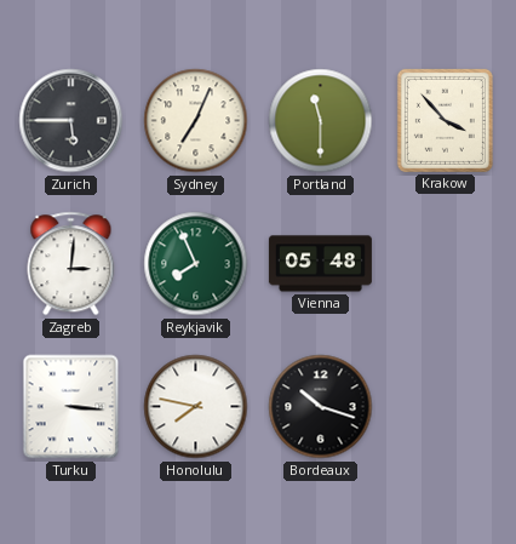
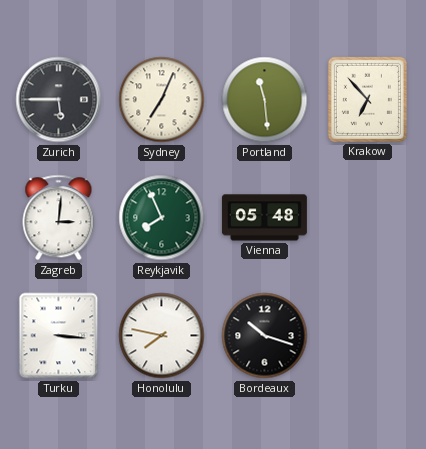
Portland: 11:30 -> 11:29 (265, 100)
Krakow: 3:53 -> 6:53 (367, 99)
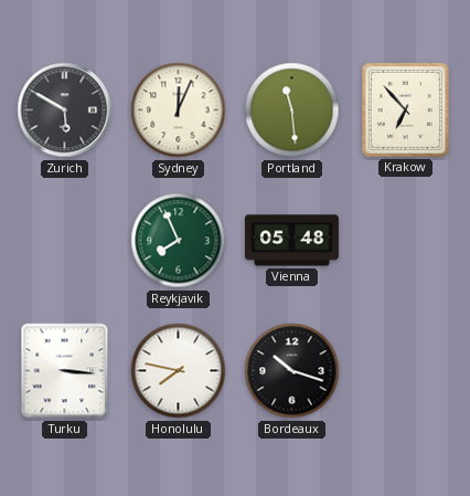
Zurich: 5:45 -> 5:50 (65, 110)
Sydney: 7:04 -> 12:04 (179, 110)
Zagreb: 3:01 -> none (59, 218)
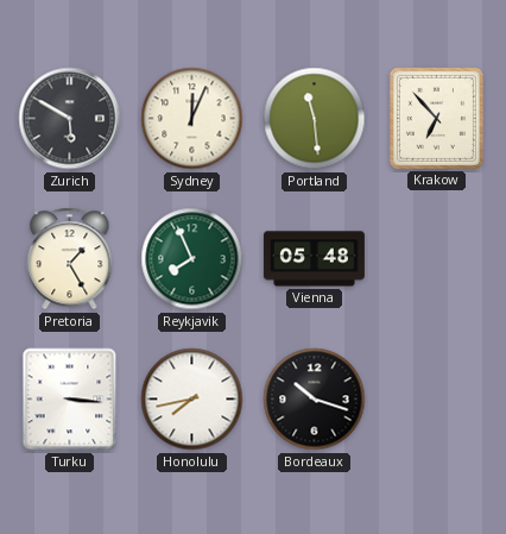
Pretoria: none -> 1:25 (70, 259)
Honolulu: 7:47 -> 7:43 (192, 400)
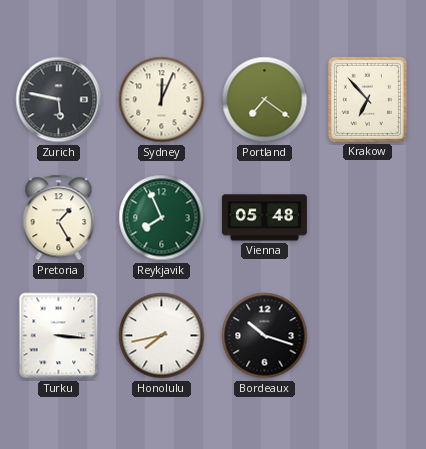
Zurich: 5:50 -> 5:47 (59, 100)
Portland: 11:29 -> 7:21 (265, 100)
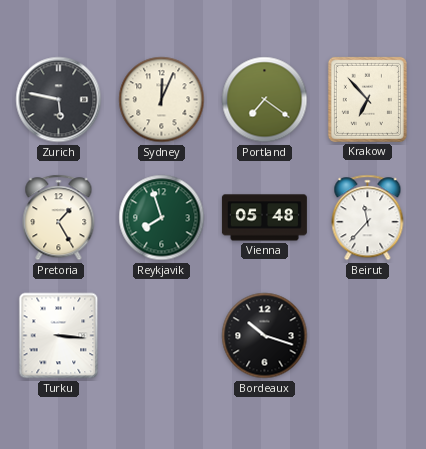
Reykjavik: 7:56 -> 7:57 (162, 218)
Beirut: none -> 11:37 (368, 218)
Honolulu: 7:43 -> none (162, 336)
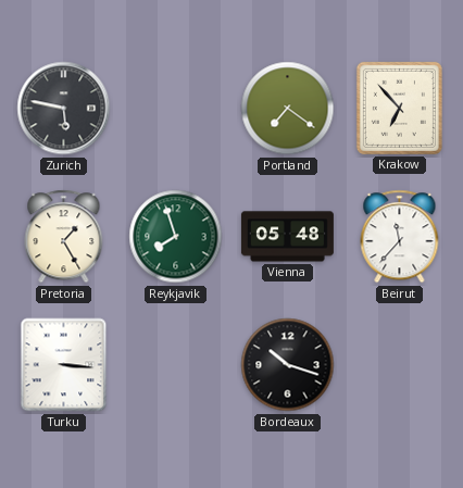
Sydney: 12:04 -> none (162, 100)
